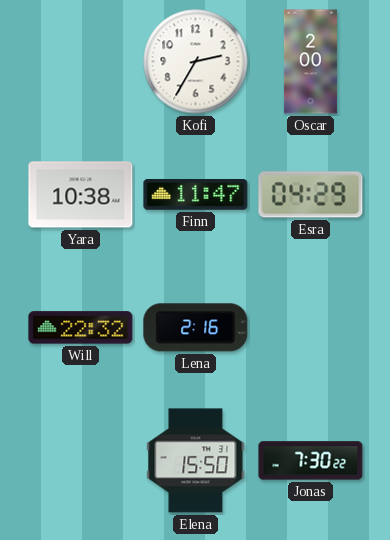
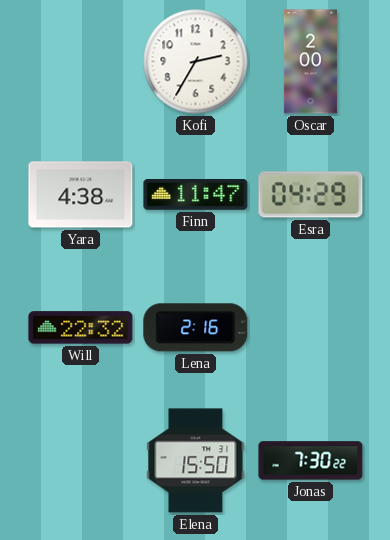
Yara: 10:38 -> 4:38 (81, 195)
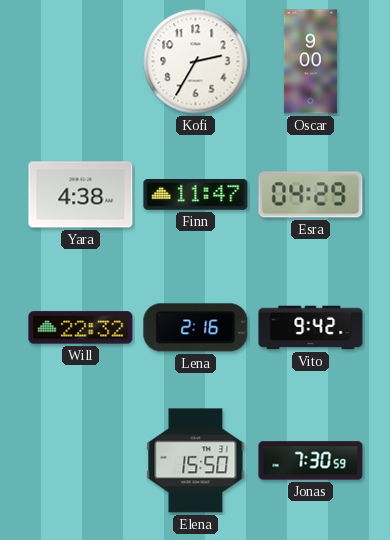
Oscar: 2:00 -> 9:00 (310, 62)
Vito: none -> 9:42 (311, 328)
Jonas: 7:30:22 -> 7:30:59 (311, 461)
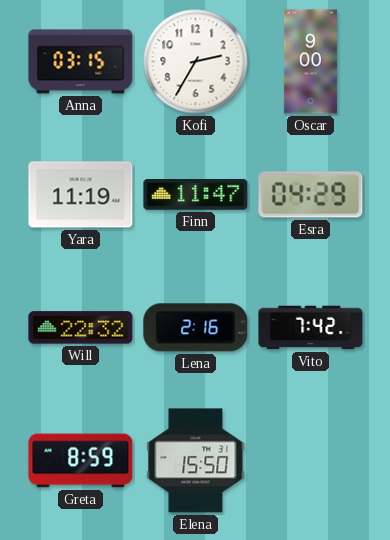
Anna: none -> 03:15 (81, 62)
Yara: 4:38 -> 11:19 (81, 195)
Vito: 9:42 -> 7:42 (311, 328)
Greta: none -> 8:59 (81, 461)
Jonas: 7:30 -> none (311, 461)
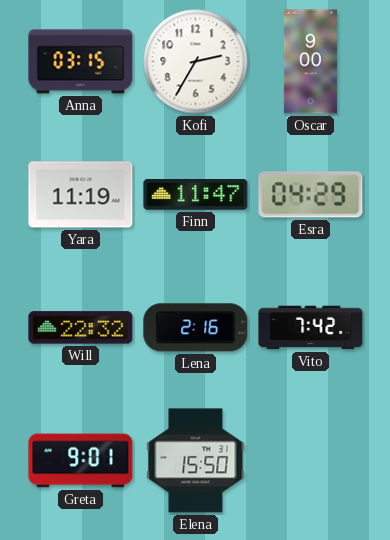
Greta: 8:59 -> 9:01 (81, 461)
